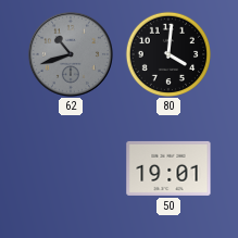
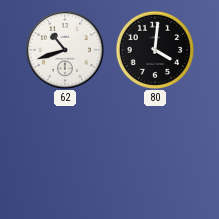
62 dial: grey -> white (65, 50)
50: 19:01 -> none (168, 168)
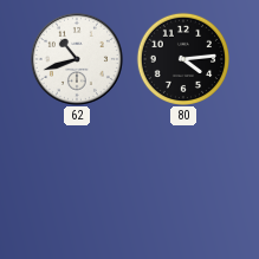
80: 4:01 -> 4:14 (182, 58)
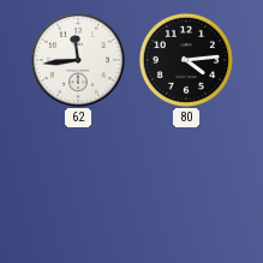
62: 10:42 -> 11:44 (78, 60)
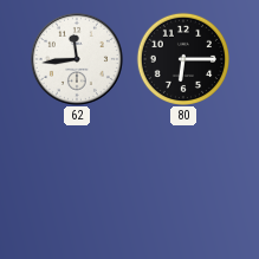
80: 4:14 -> 6:15 (182, 58)
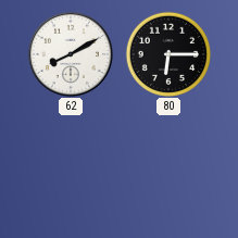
62: 11:44 -> 8:10 (71, 54)
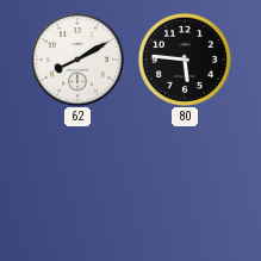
80: 6:15 -> 5:46 (184, 58)
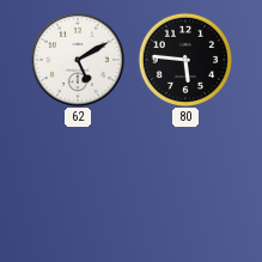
62: 8:10 -> 5:10 (78, 60)
